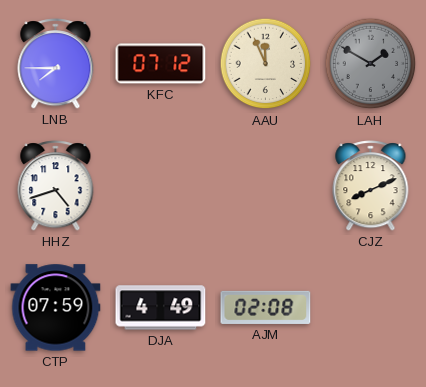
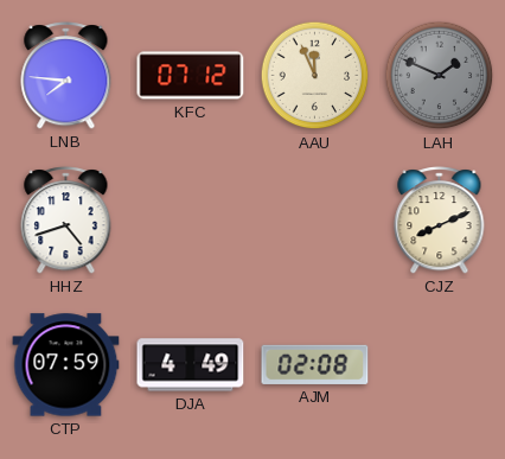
LNB: 7:45 -> 7:46 (66, 76)
LAH: 1:50 -> 1:49 (440, 76)
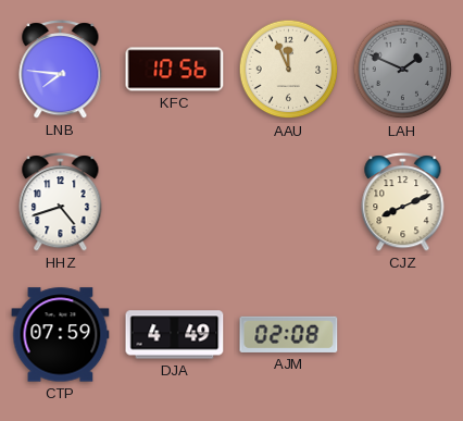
KFC: 07:12 -> 10:56 (175, 70)
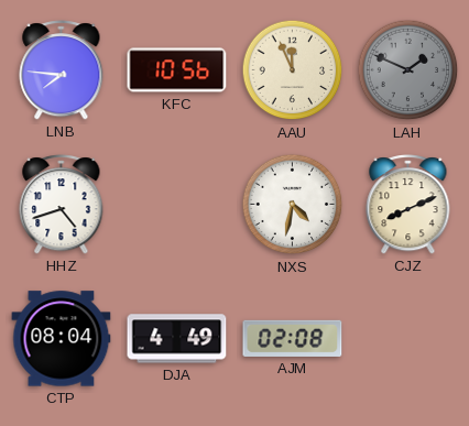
NXS: none -> 4:32 (293, 205)
CTP: 07:59 -> 08:04 (62, 339)
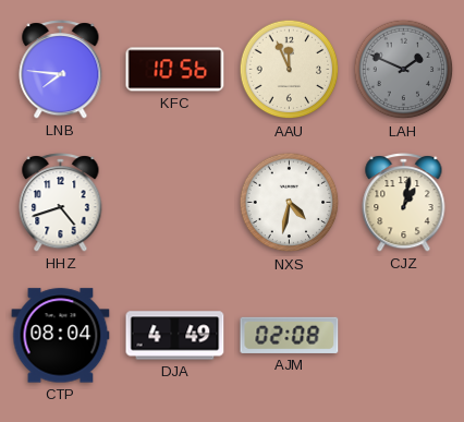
CJZ: 8:11 -> 1:02 (404, 203)
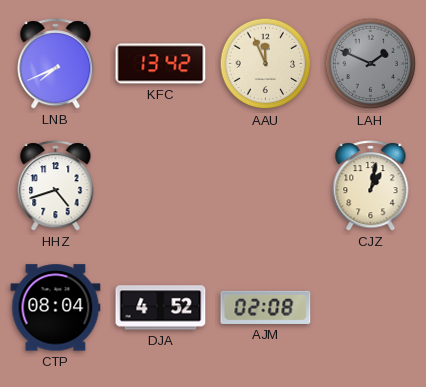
LNB: 7:46 -> 7:41 (56, 64)
KFC: 10:56 -> 13:42 (161, 64)
NXS: 4:32 -> none (290, 203)
DJA: 4:49 -> 4:52 (161, 308)
